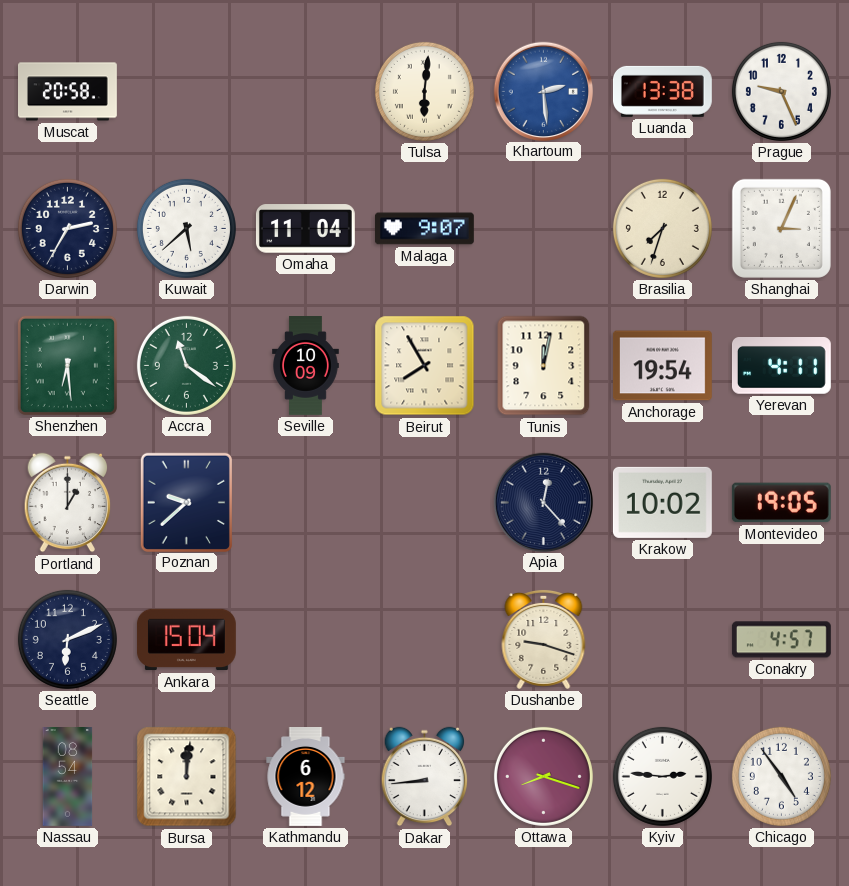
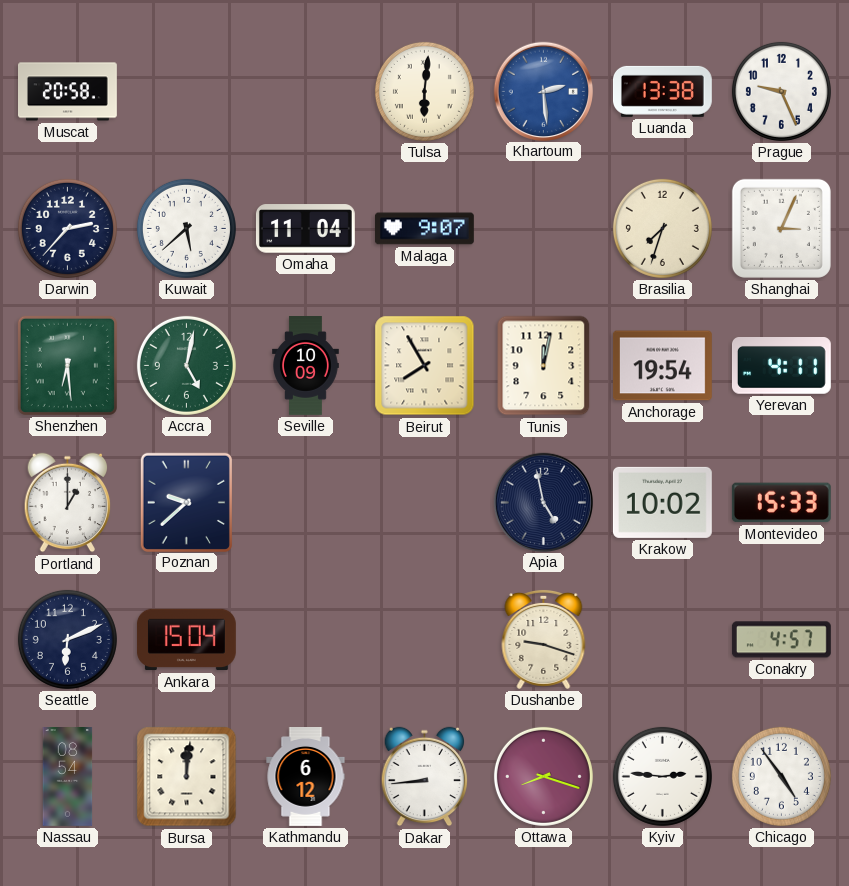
Darwin: 2:35 -> 2:37 (67, 228)
Accra: 11:21 -> 5:02 (186, 365)
Apia: 12:23 -> 4:58 (543, 502)
Montevideo: 19:05 -> 15:33 (781, 503)
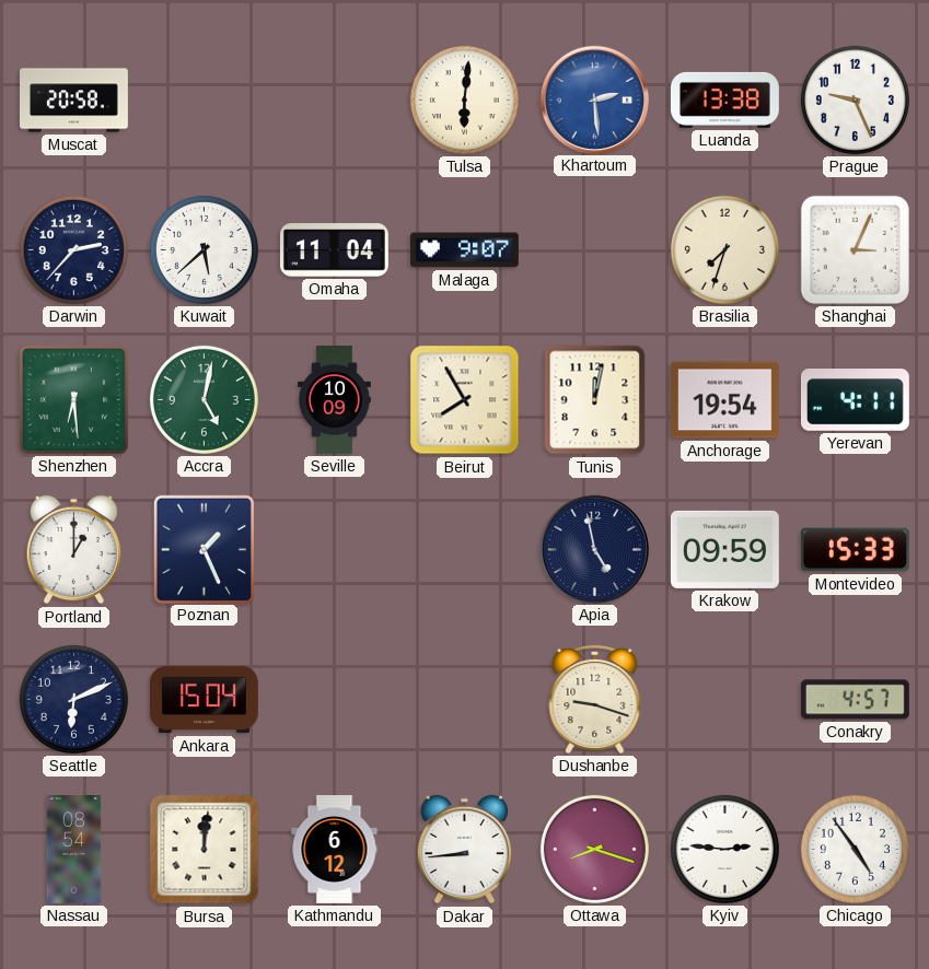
Poznan: 9:38 -> 1:26 (204, 549)
Krakow: 10:02 -> 09:59 (724, 549)
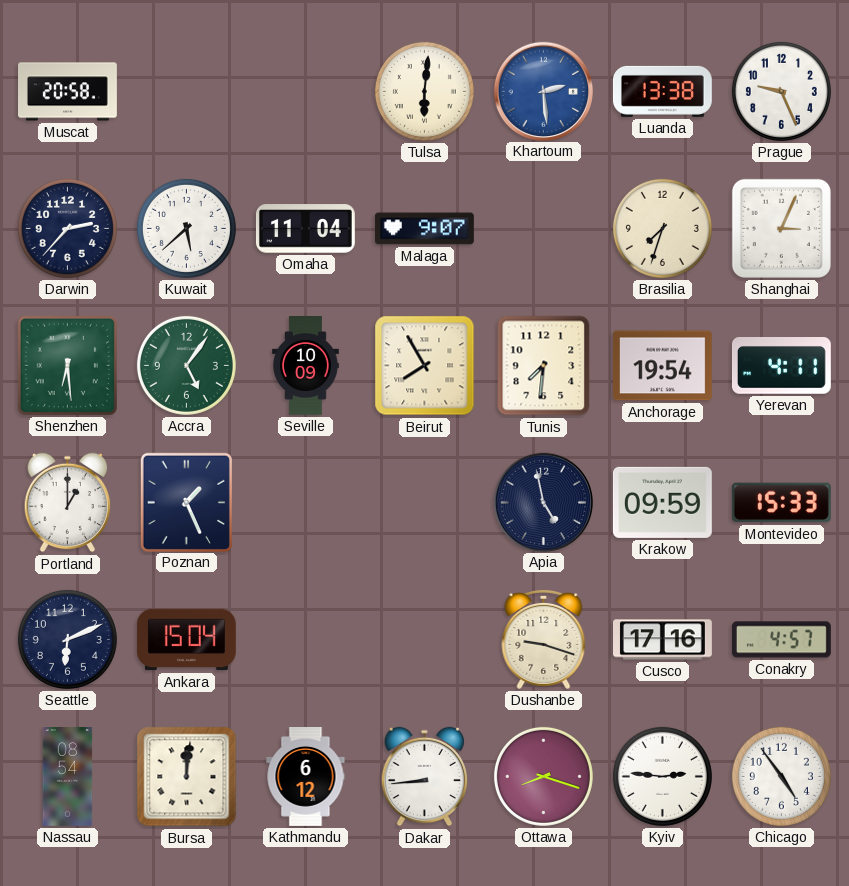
Accra: 5:02 -> 5:06 (186, 365)
Tunis: 12:02 -> 7:31 (544, 366)
Cusco: none -> 17:16 (663, 640)
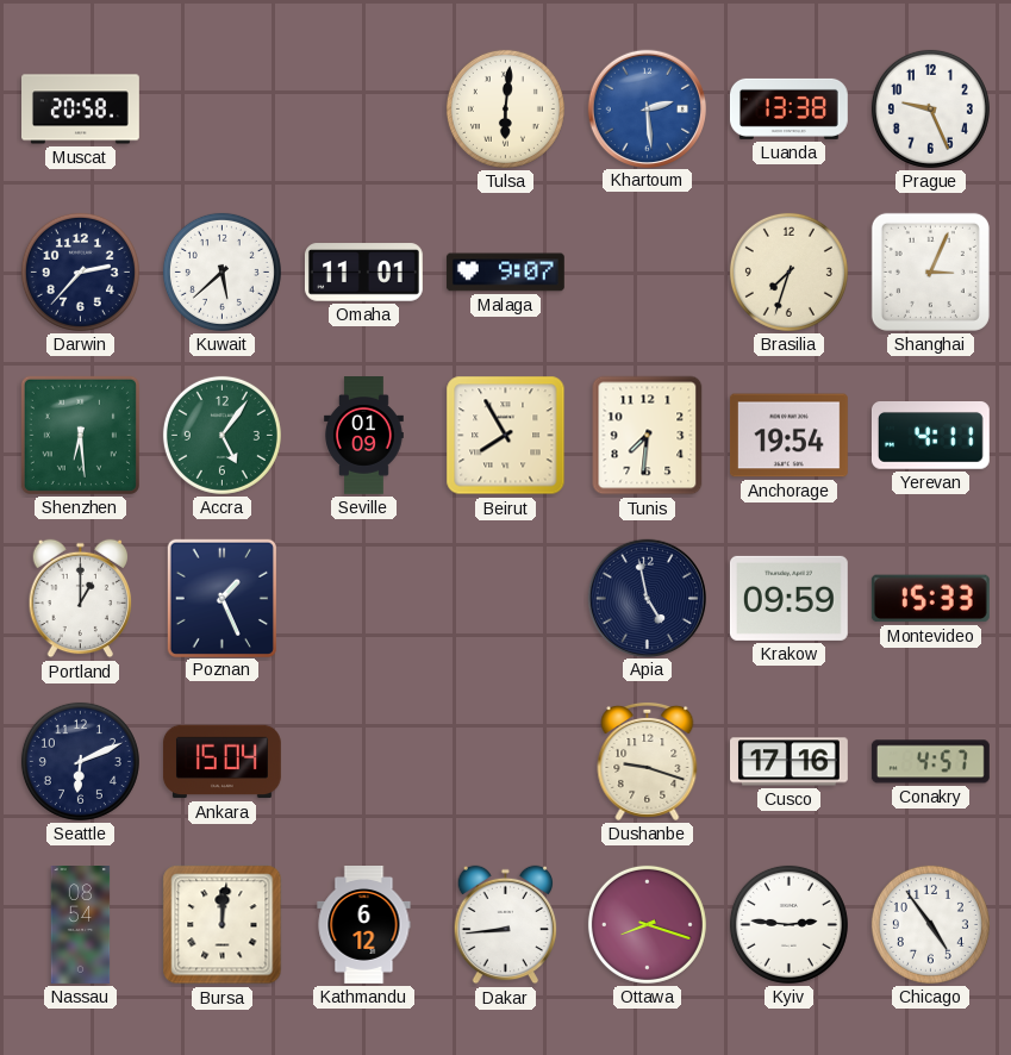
Omaha: 11:04 -> 11:01 (363, 273)
Seville: 10:09 -> 01:09 (364, 436)
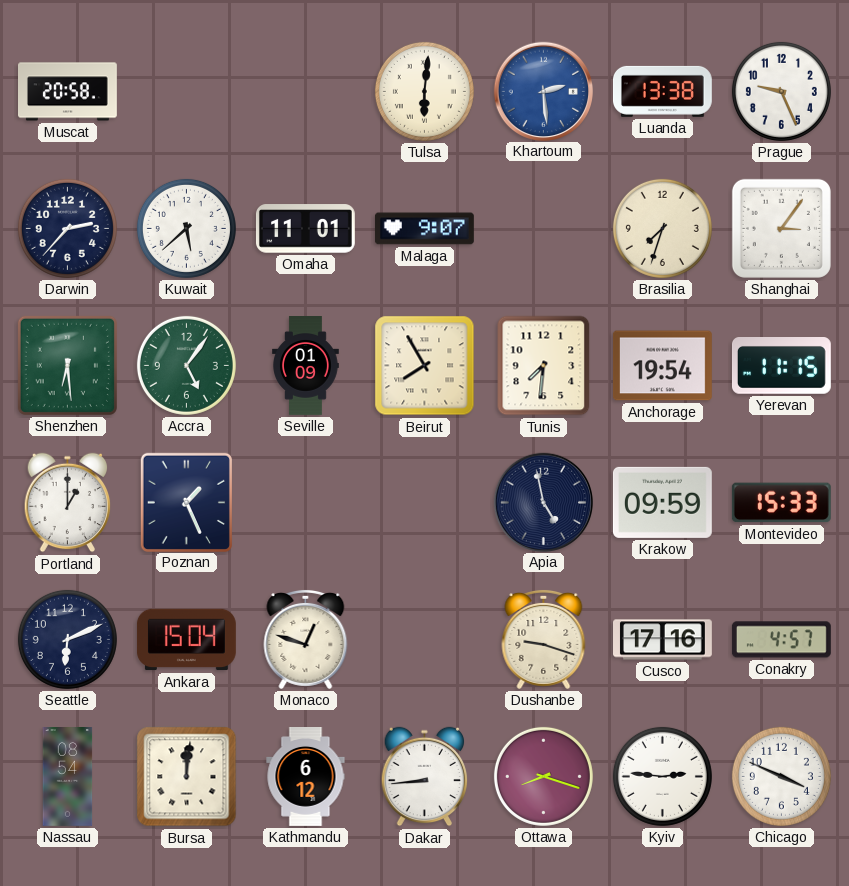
Shanghai: 3:04 -> 3:06 (781, 228)
Yerevan: 4:11 -> 11:15 (781, 366)
Monaco: none -> 12:48 (306, 639)
Chicago: 4:54 -> 3:49 (781, 776)
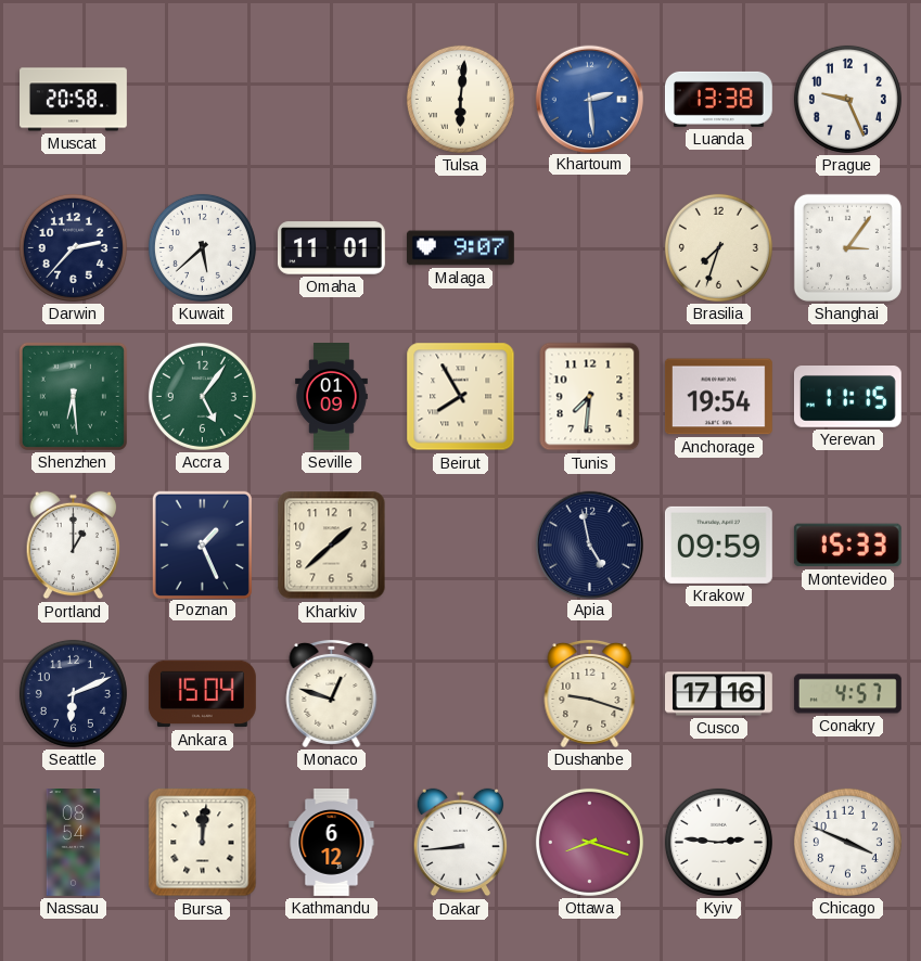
Kharkiv: none -> 1:38 (332, 546)
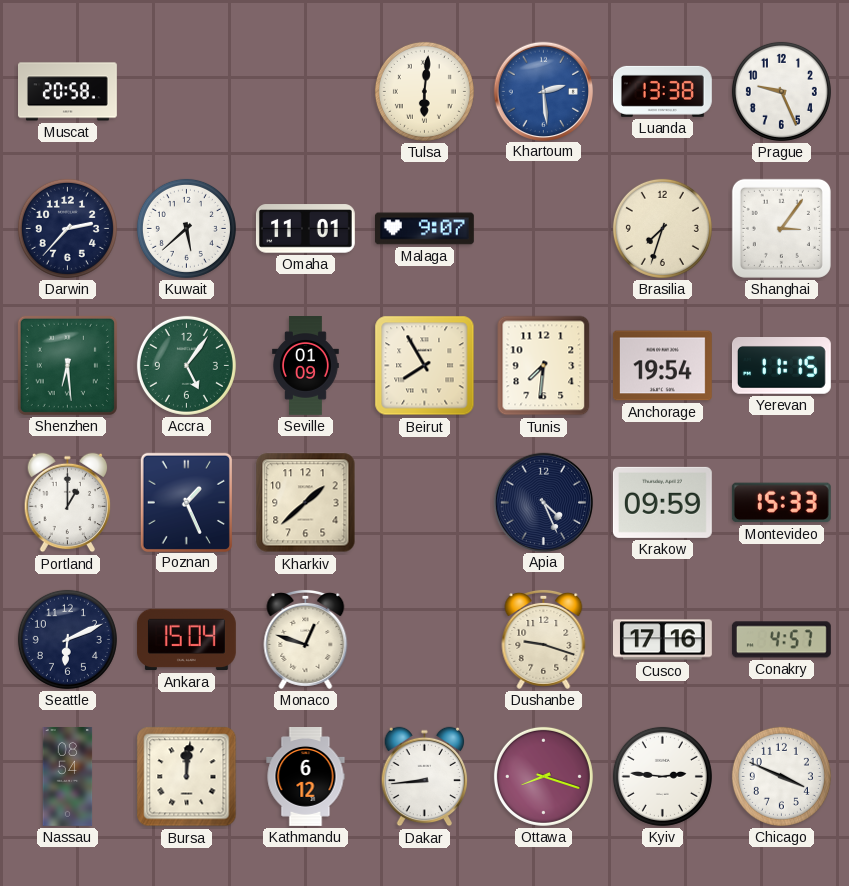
Apia: 4:58 -> 4:26 (543, 502)
